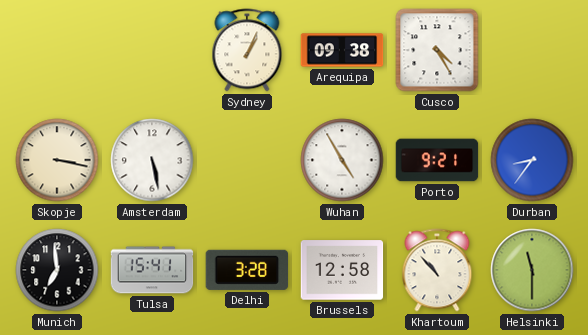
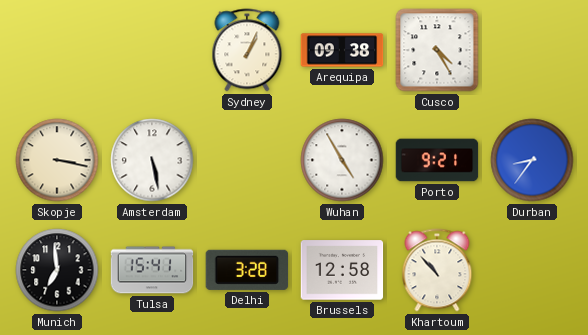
Helsinki: 11:30 -> none (532, 270)
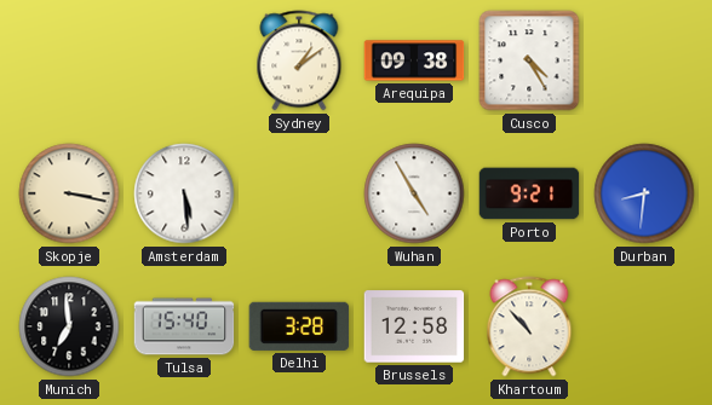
Sydney: 1:04 -> 1:09 (299, 60)
Amsterdam: 5:28 -> 5:29 (184, 193)
Durban: 8:36 -> 8:31 (644, 193)
Tulsa: 15:41 -> 15:40 (184, 326)
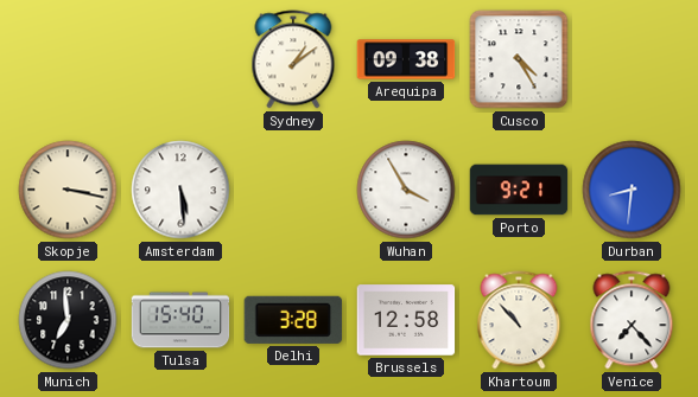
Wuhan: 4:55 -> 3:55 (406, 190)
Venice: none -> 7:23 (632, 320)
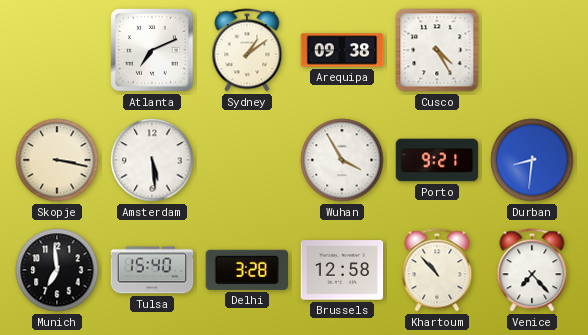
Atlanta: none -> 7:11 (152, 50)
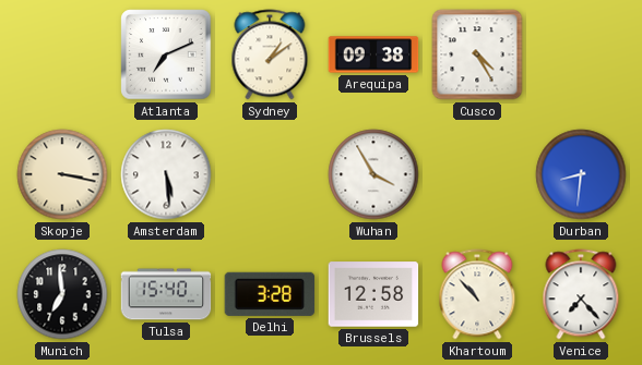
Porto: 9:21 -> none (437, 160)
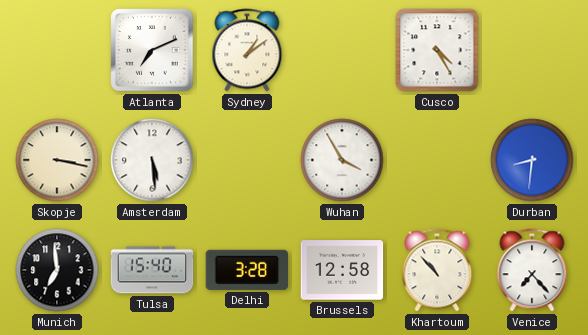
Arequipa: 09:38 -> none (373, 54)
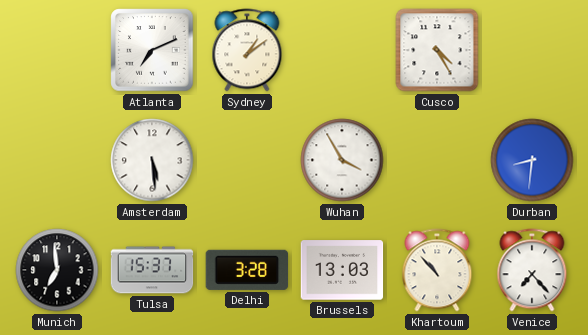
Skopje: 3:17 -> none (57, 160)
Tulsa: 15:40 -> 15:37 (152, 270)
Brussels: 12:58 -> 13:03 (342, 270)
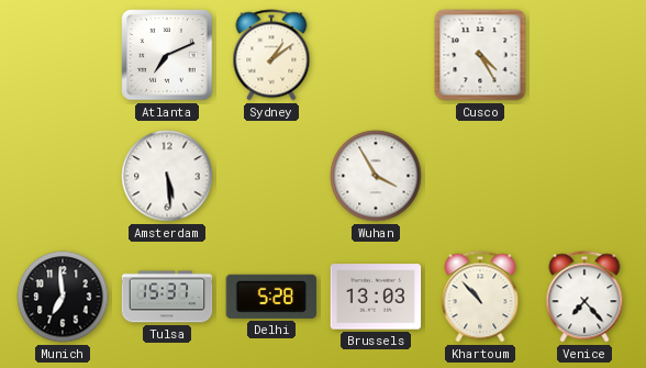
Durban: 8:31 -> none (532, 160)
Delhi: 3:28 -> 5:28 (271, 297)
